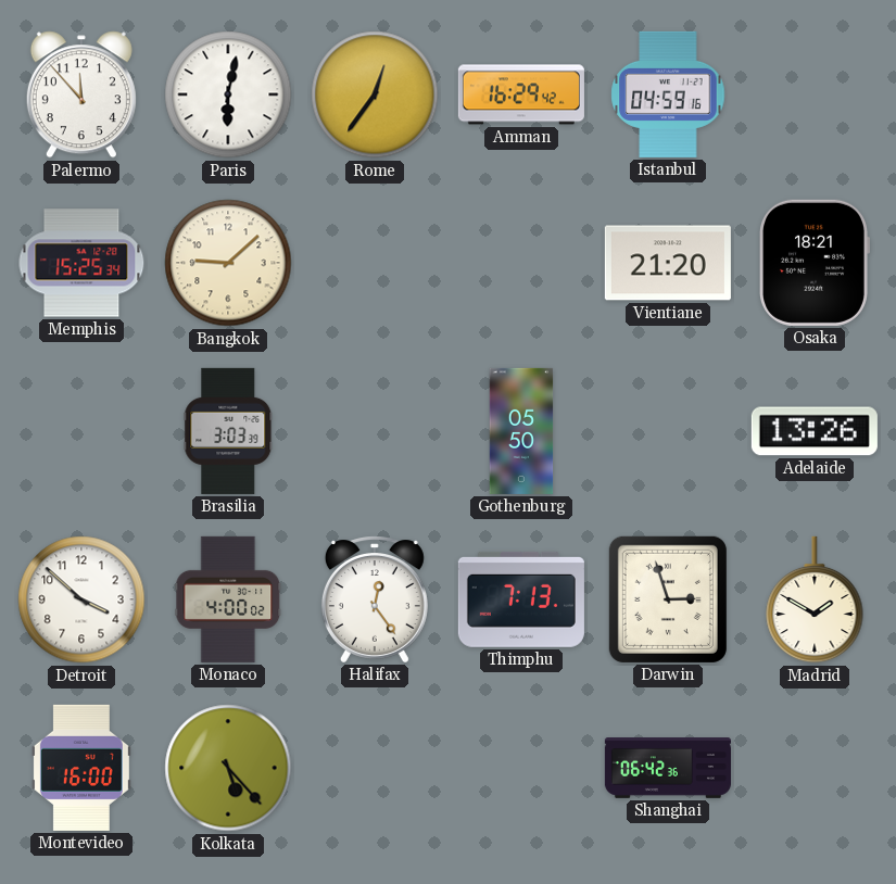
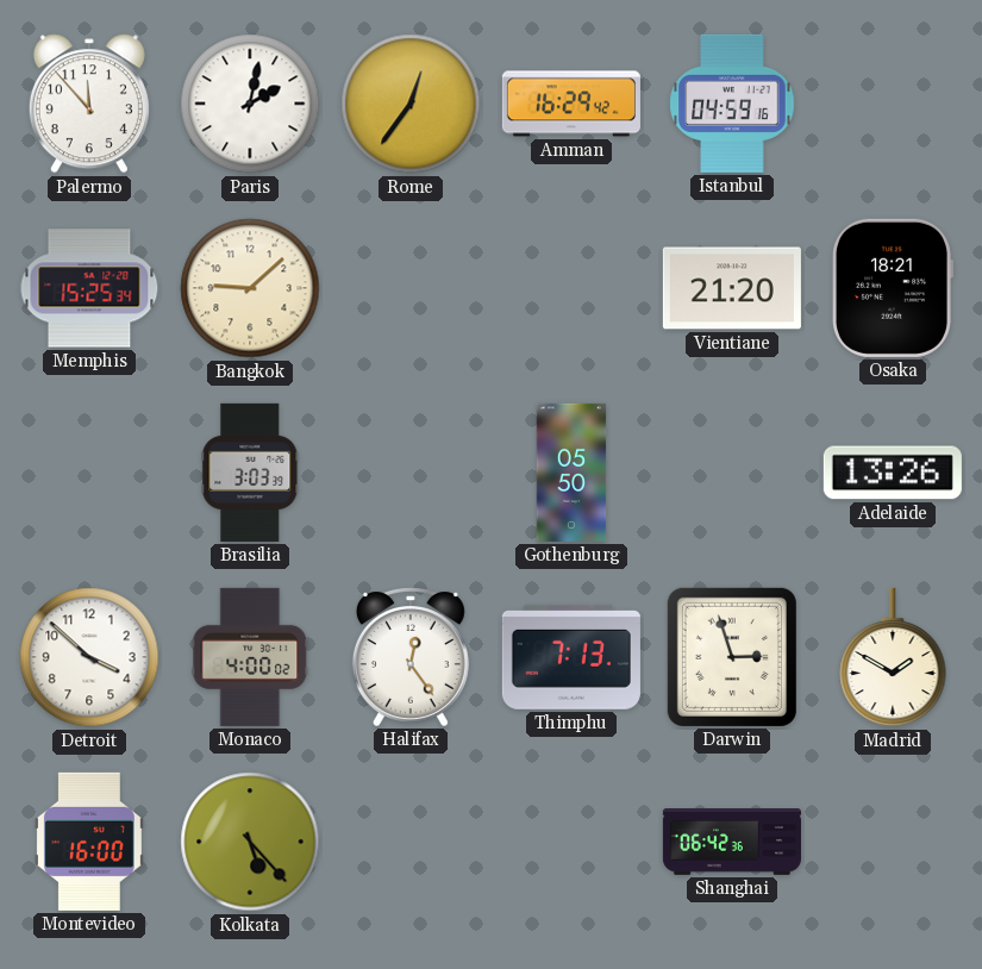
Paris: 6:02 -> 2:02 (250, 104)
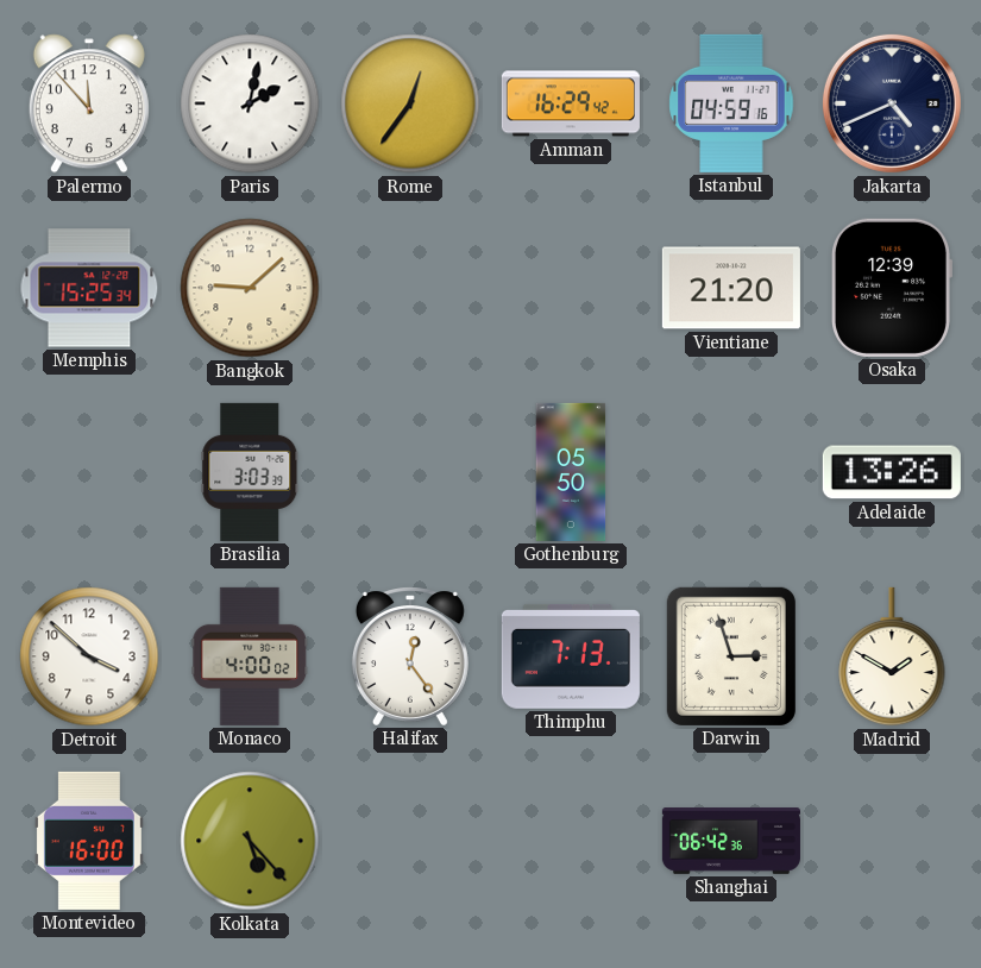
Jakarta: none -> 4:41 (892, 103)
Osaka: 18:21 -> 12:39 (892, 288)
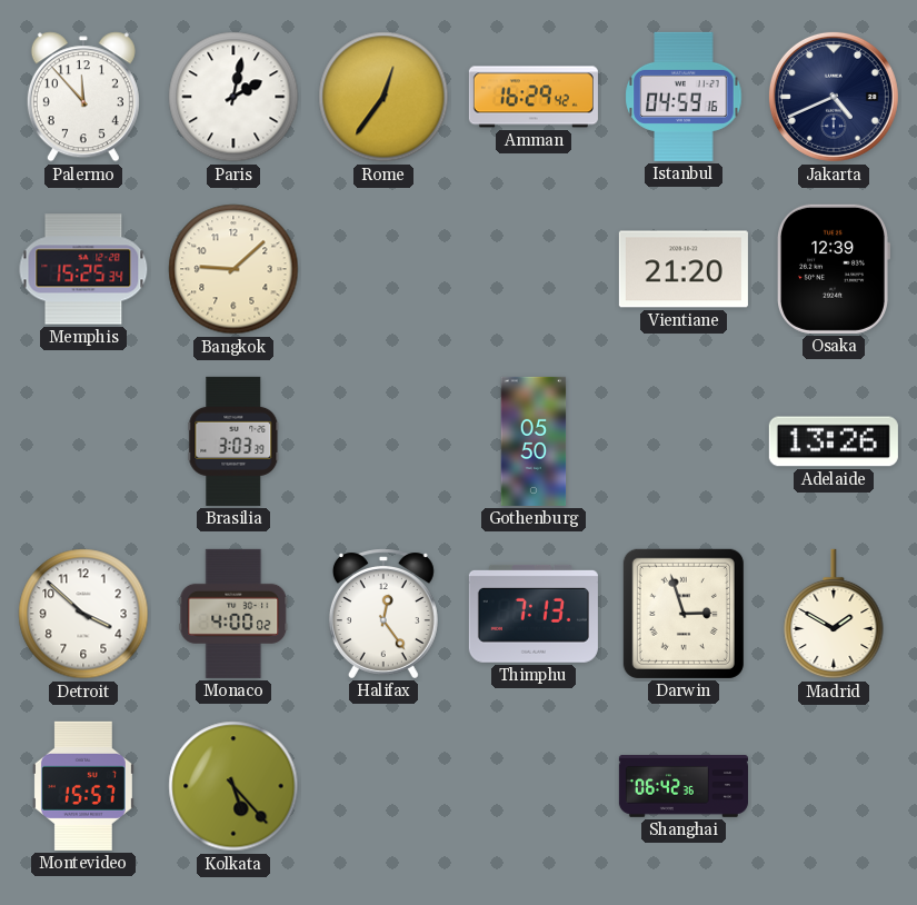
Montevideo: 16:00 -> 15:57 (83, 786)
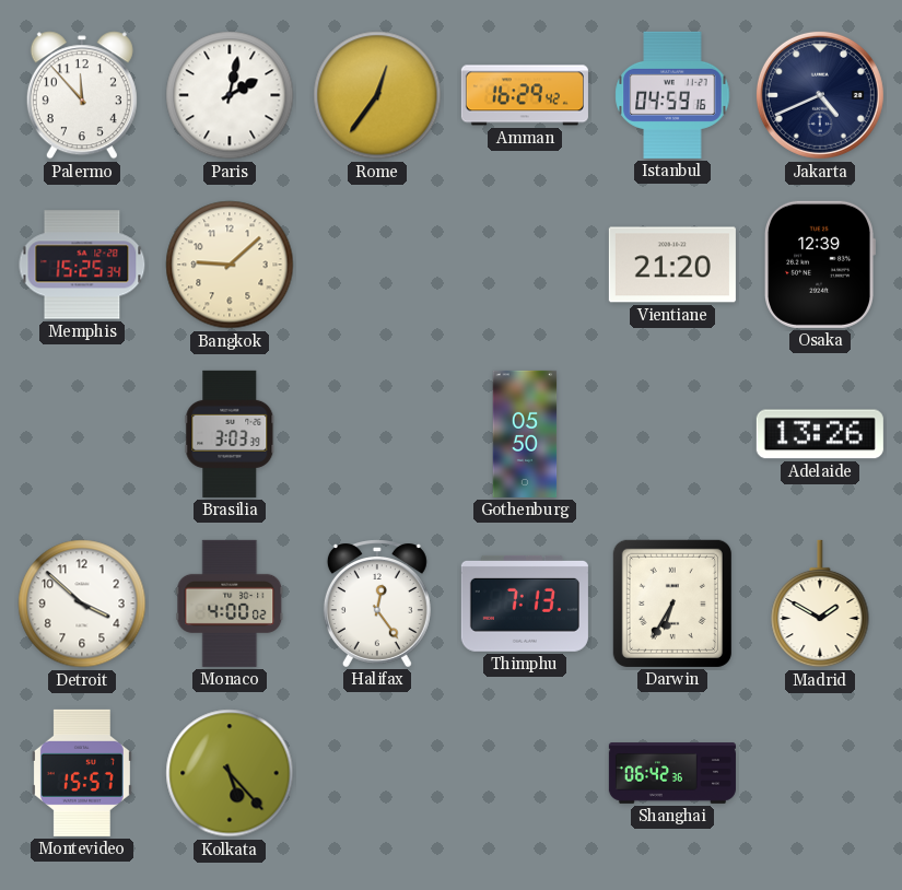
Darwin: 2:57 -> 6:35 (672, 604)
